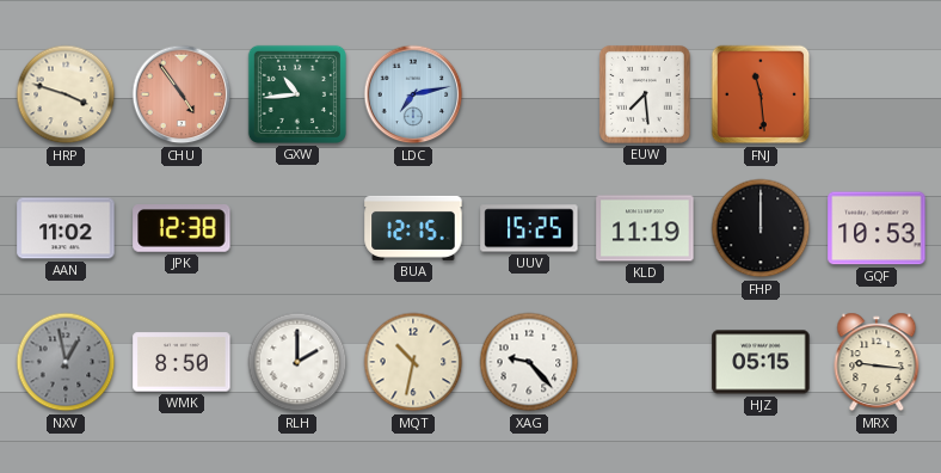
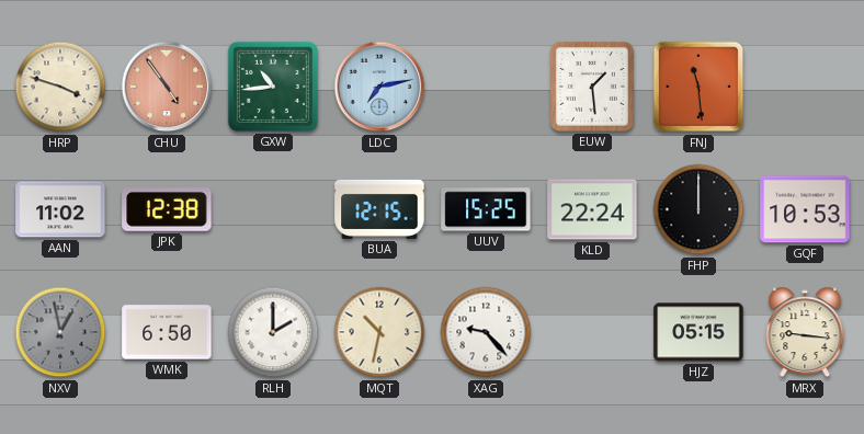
EUW: 7:29 -> 1:29 (592, 87)
KLD: 11:19 -> 22:24 (592, 209)
WMK: 8:50 -> 6:50 (167, 332)
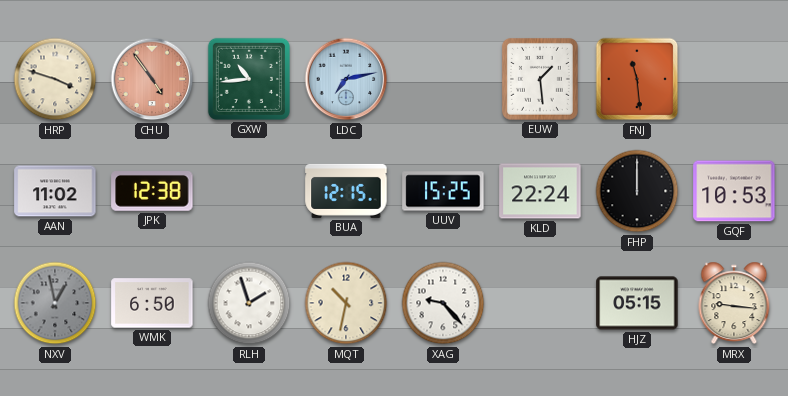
RLH: 2:00 -> 1:57 (249, 303)
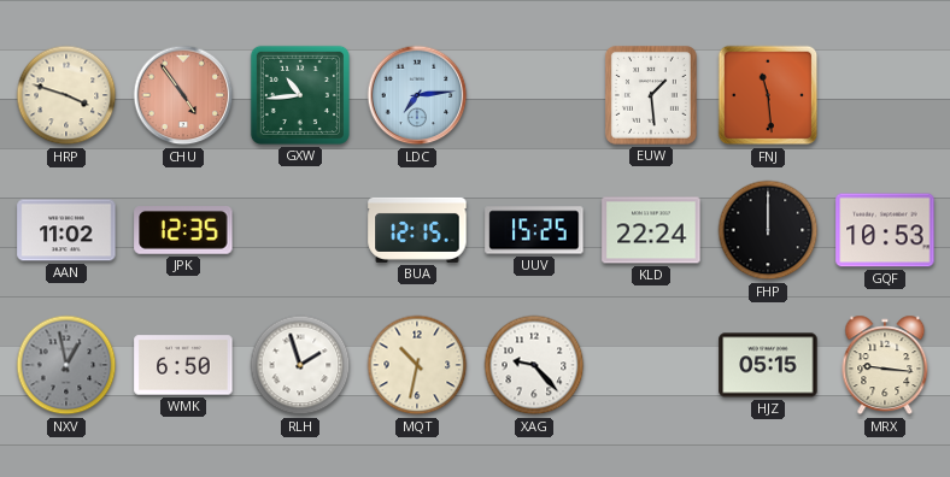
LDC: 7:13 -> 7:14 (417, 95)
JPK: 12:38 -> 12:35 (183, 231)
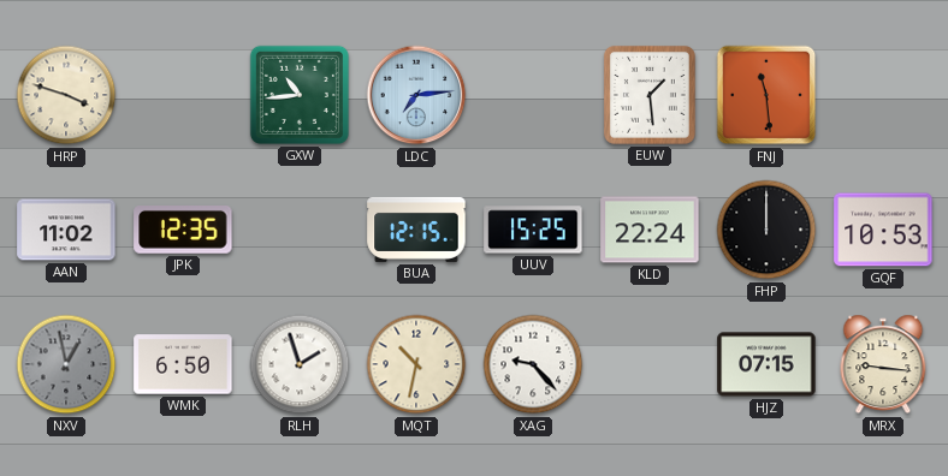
CHU: 4:54 -> none (183, 95)
HJZ: 05:15 -> 07:15 (766, 364)
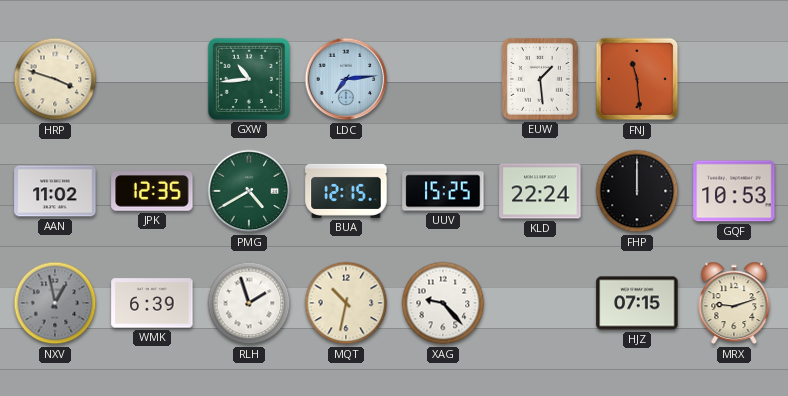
PMG: none -> 4:40 (249, 191)
WMK: 6:50 -> 6:39 (152, 303)
MRX: 9:16 -> 9:12 (734, 303)
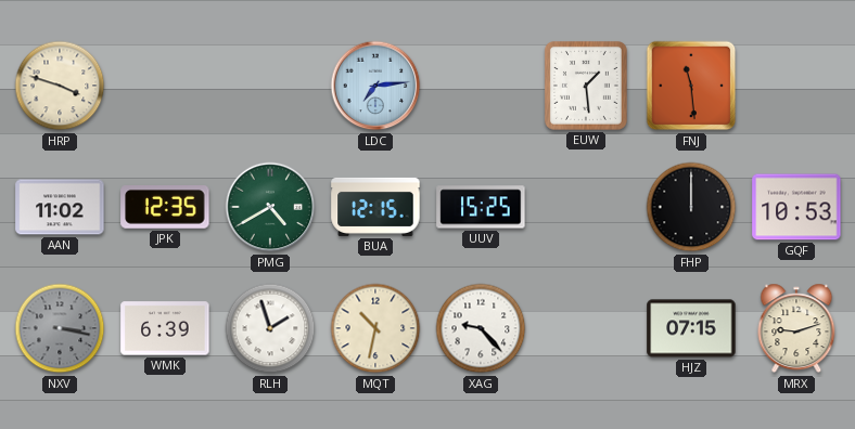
GXW: 10:44 -> none (249, 79)
KLD: 22:24 -> none (540, 191)
NXV: 12:58 -> 3:17 (60, 328)
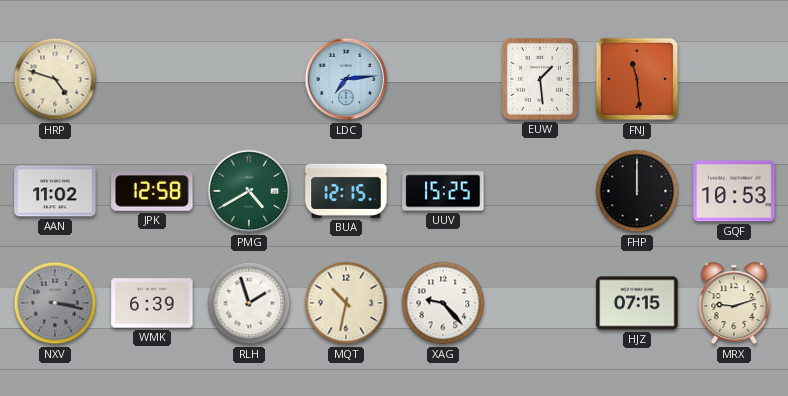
HRP: 3:48 -> 4:48 (55, 79)
JPK: 12:35 -> 12:58 (152, 192)
